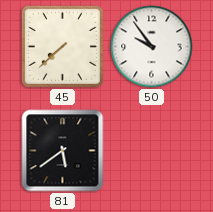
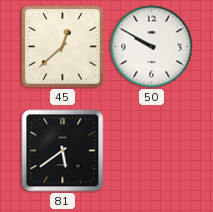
45: 7:38 -> 12:38 (62, 46)
50: 9:54 -> 9:50 (152, 47)
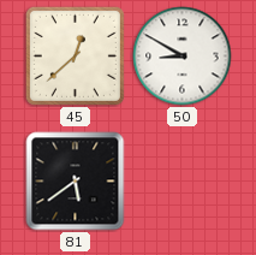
50: 9:50 -> 8:50 (183, 57)
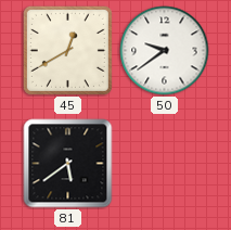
45: 12:38 -> 12:40 (67, 50)
50: 8:50 -> 9:39 (165, 51)
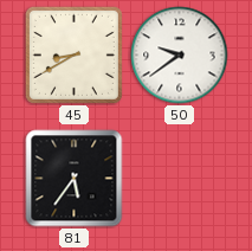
45: 12:40 -> 8:40 (73, 54)
81: 5:39 -> 5:36 (75, 179)
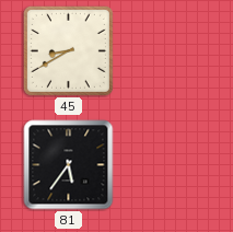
50: 9:39 -> none (180, 56)
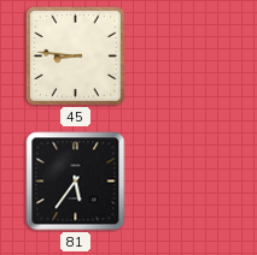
45: 8:40 -> 8:46 (75, 55)
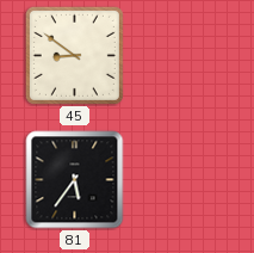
45: 8:46 -> 8:51 (74, 55)
